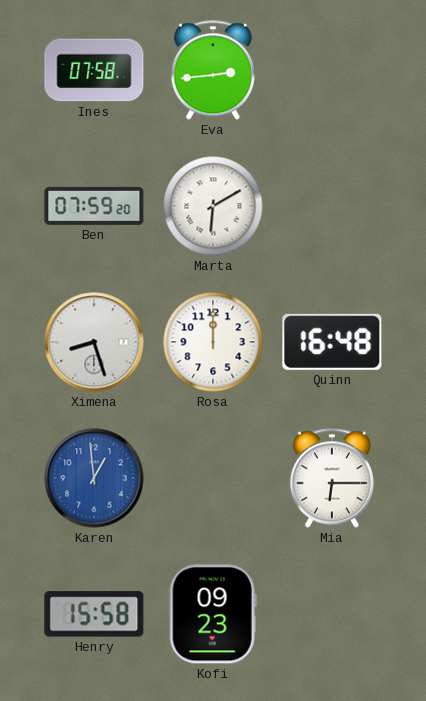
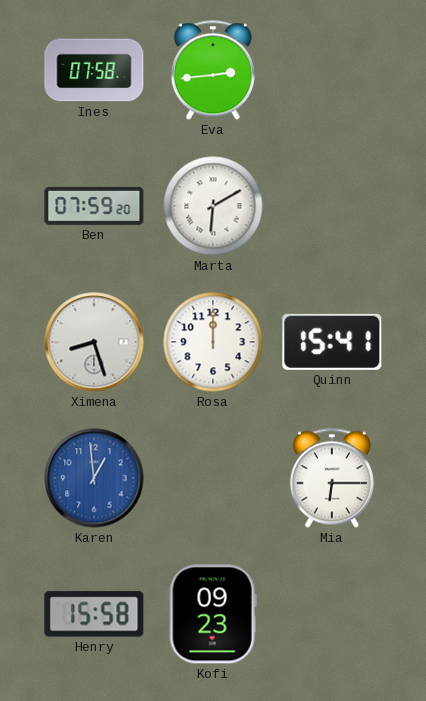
Quinn: 16:48 -> 15:41 (332, 342)
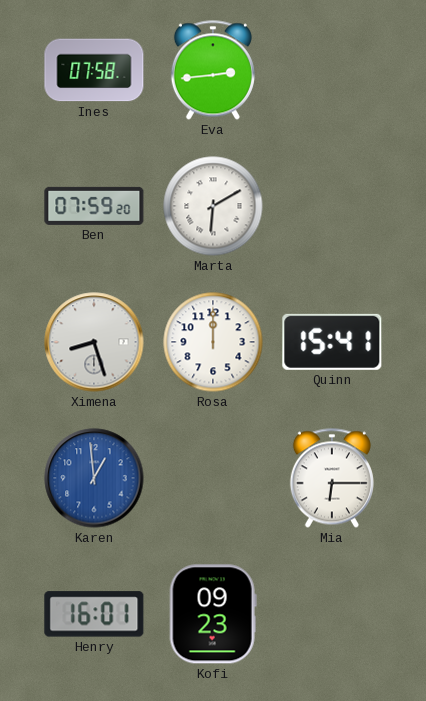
Henry: 15:58 -> 16:01 (94, 614)
